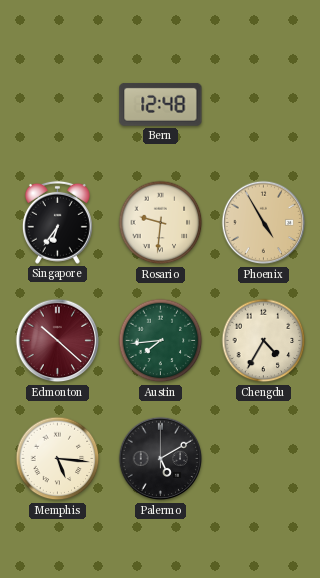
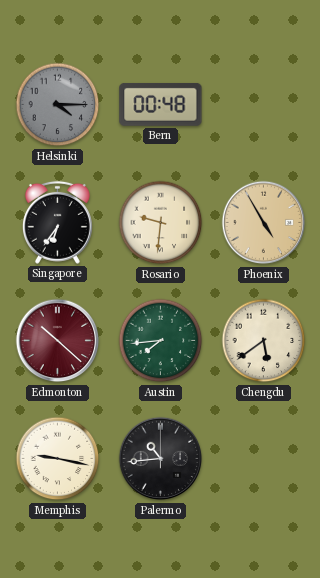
Helsinki: none -> 4:15 (58, 105)
Bern: 12:48 -> 00:48 (161, 104)
Chengdu: 4:35 -> 5:39 (264, 341)
Memphis: 5:16 -> 9:17 (58, 459)
Palermo: 5:10 -> 10:44 (161, 459)
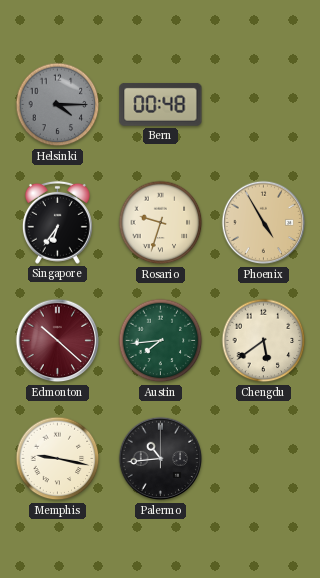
Rosario: 9:31 -> 9:33 (161, 223)
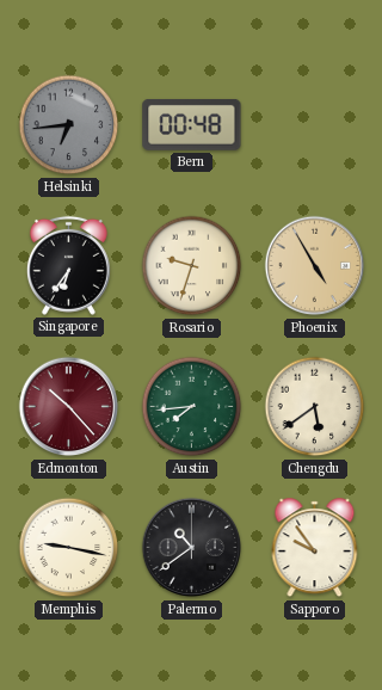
Helsinki: 4:15 -> 6:44 (69, 125)
Edmonton: 10:22 -> 10:23 (69, 407)
Palermo: 10:44 -> 10:39 (192, 548)
Sapporo: none -> 9:54 (315, 548)
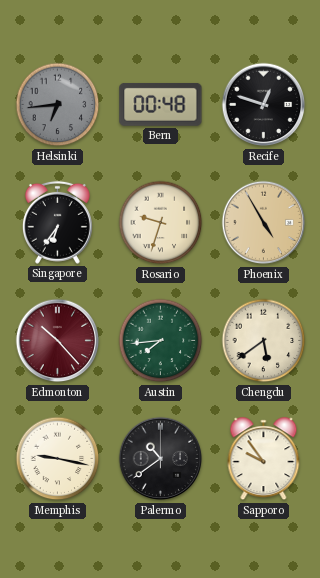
Recife: none -> 12:48 (264, 105)
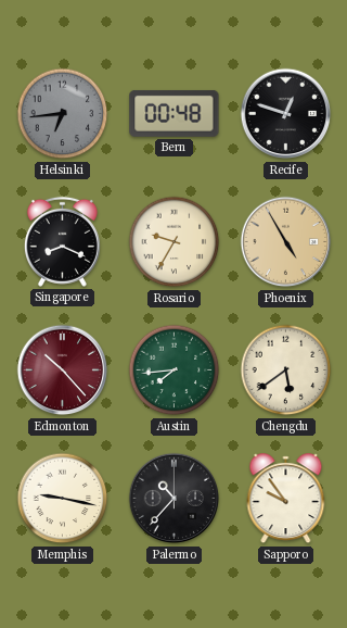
Singapore: 6:36 -> 8:19 (62, 241)
Rosario: 9:33 -> 9:35 (175, 242)
Palermo: 10:39 -> 10:37 (175, 499)
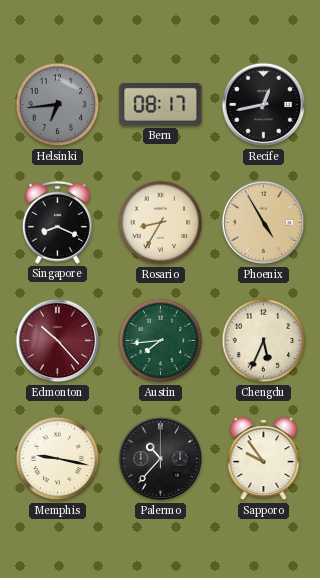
Bern: 00:48 -> 08:17 (161, 104)
Recife: 12:48 -> 12:43 (264, 105)
Rosario: 9:35 -> 8:35 (161, 223)
Chengdu: 5:39 -> 5:34 (264, 341)
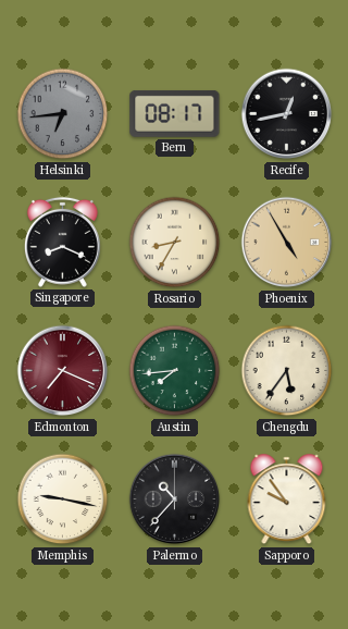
Edmonton: 10:23 -> 7:19 (63, 371)
Chengdu: 5:34 -> 5:36 (287, 371)
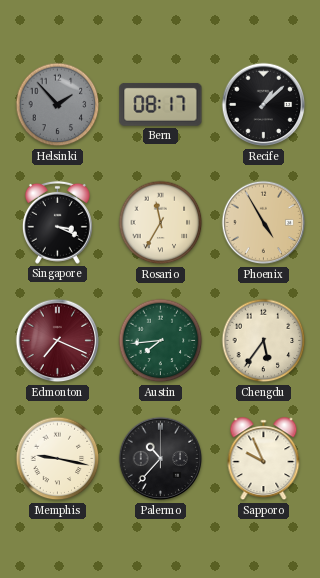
Helsinki: 6:44 -> 1:53 (58, 105)
Recife: 12:43 -> 1:08 (264, 105)
Singapore: 8:19 -> 3:19 (57, 222)
Rosario: 8:35 -> 11:35 (161, 223)
Sapporo: 9:54 -> 9:56 (264, 459)
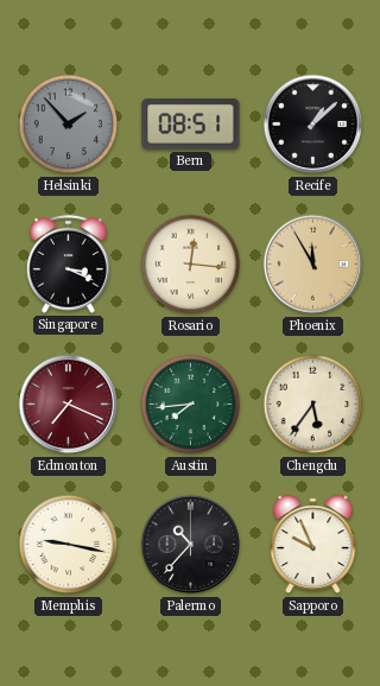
Bern: 08:17 -> 08:51 (191, 123)
Rosario: 11:35 -> 12:16 (191, 265)
Phoenix: 4:55 -> 11:55 (313, 265)
